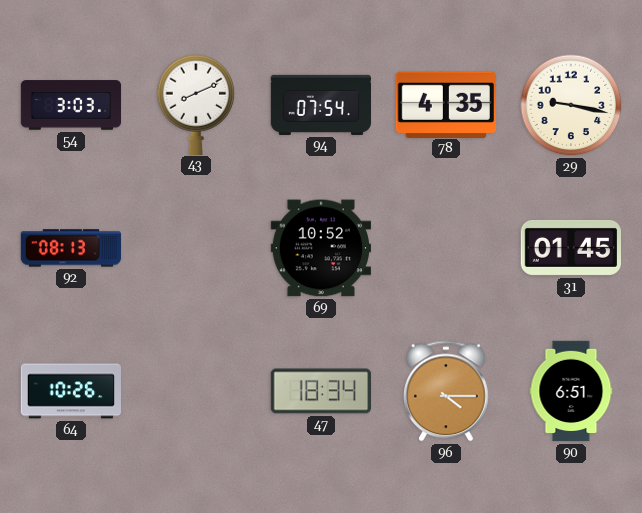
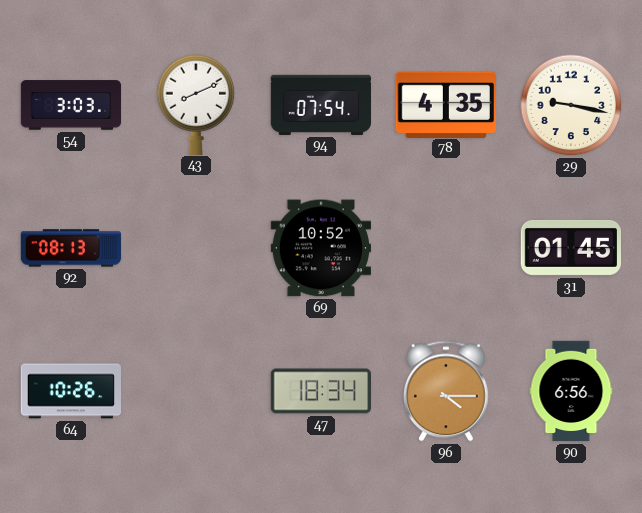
90: 6:51 -> 6:56 (571, 391)
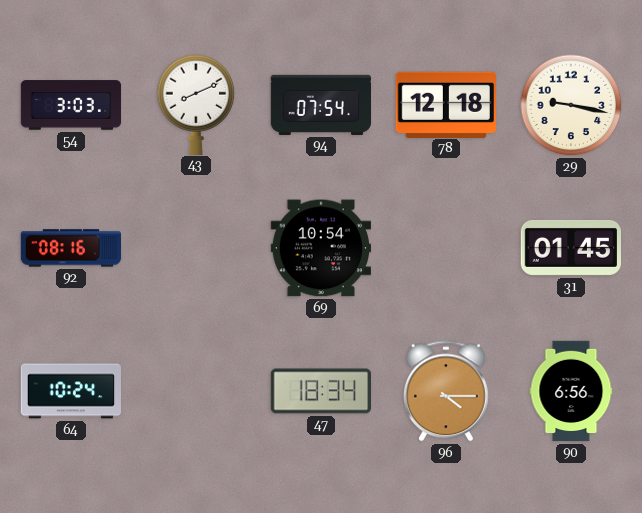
78: 4:35 -> 12:18 (445, 104)
92: 08:13 -> 08:16 (71, 248)
69: 10:52 -> 10:54 (320, 248)
64: 10:26 -> 10:24 (70, 391)
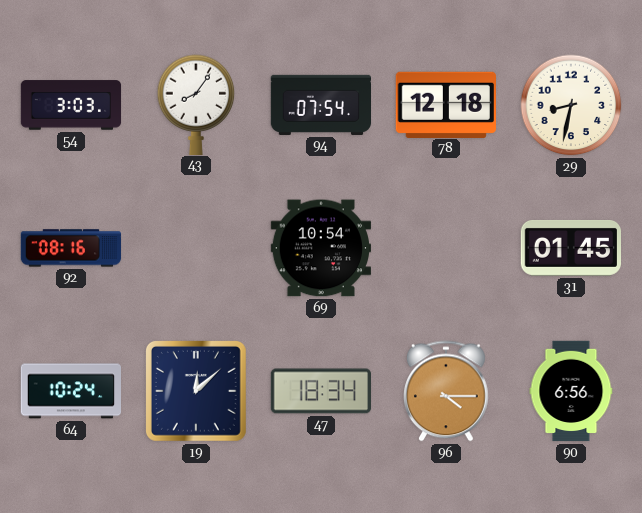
43: 8:11 -> 8:06 (196, 104)
29: 9:17 -> 8:32 (571, 105)
19: none -> 12:08 (196, 391)
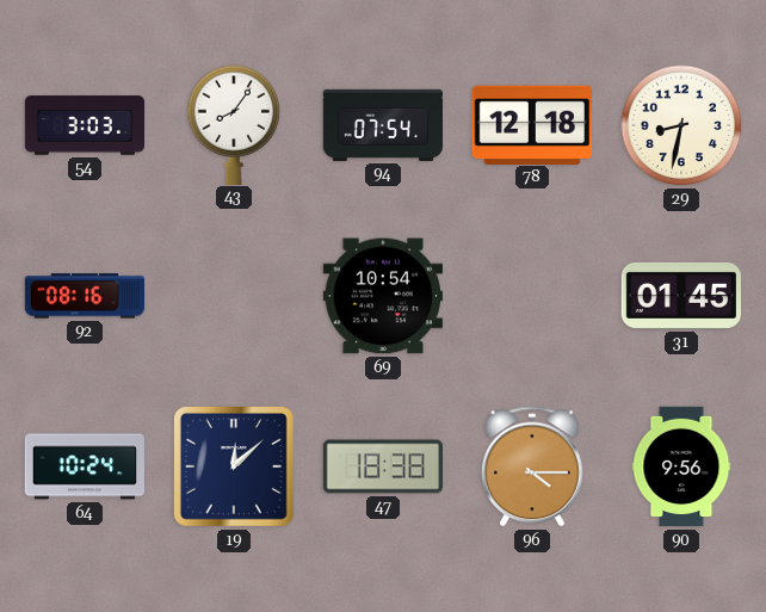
47: 18:34 -> 18:38 (382, 466)
90: 6:56 -> 9:56 (681, 466)
